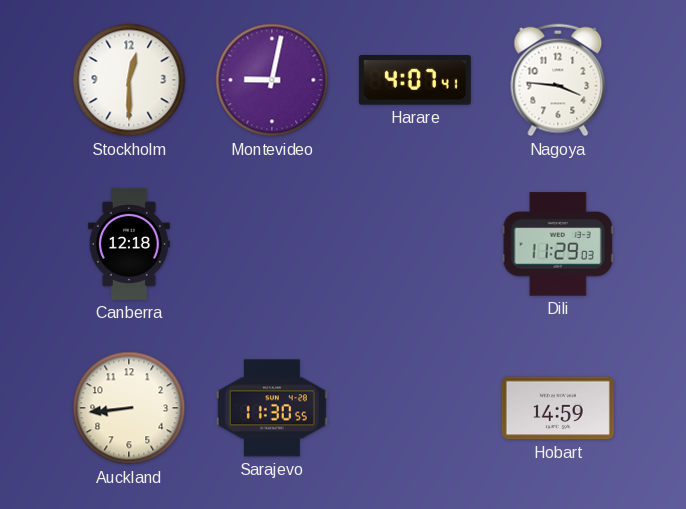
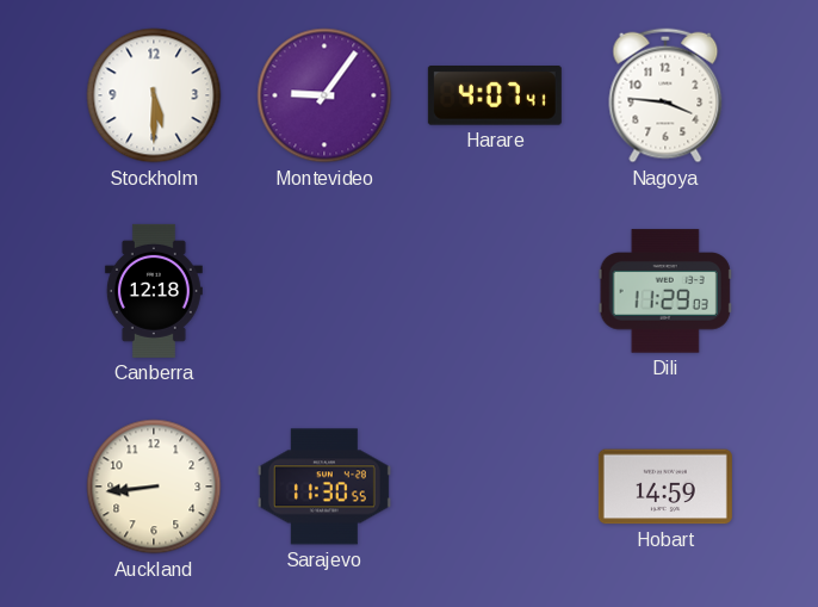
Stockholm: 12:30 -> 5:30 (154, 95)
Montevideo: 9:02 -> 9:06 (324, 95)
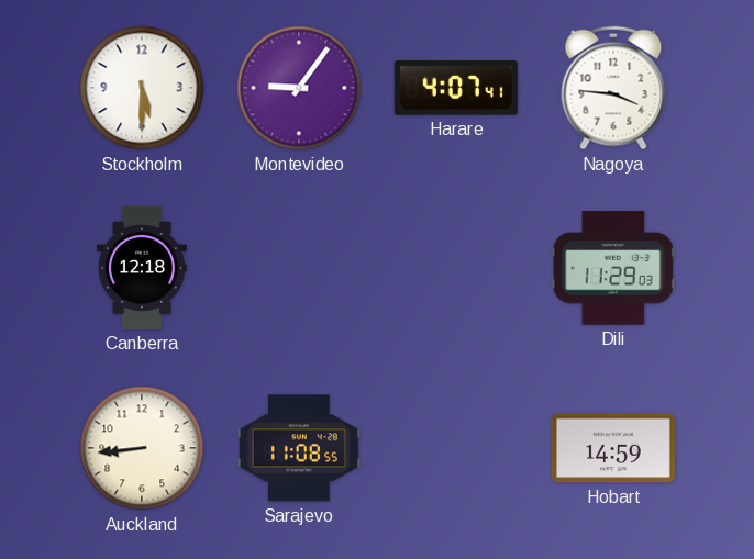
Sarajevo: 11:30 -> 11:08 (299, 448)
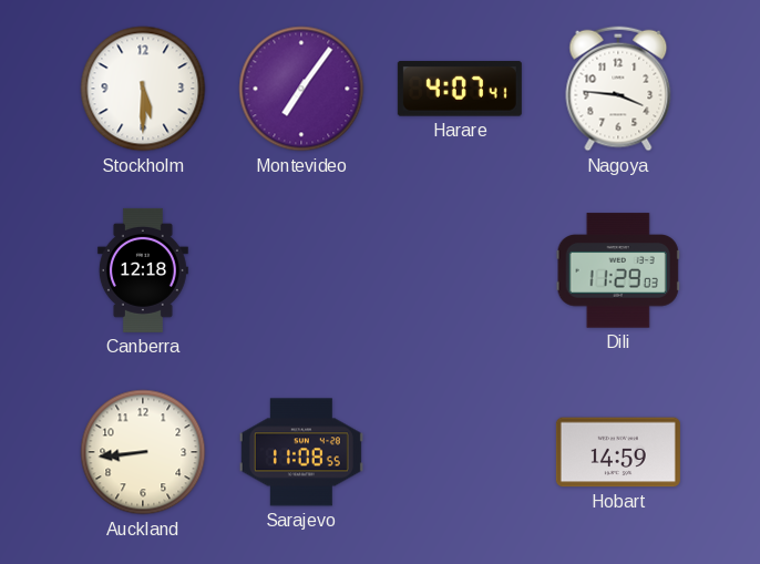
Montevideo: 9:06 -> 7:06 (301, 89)
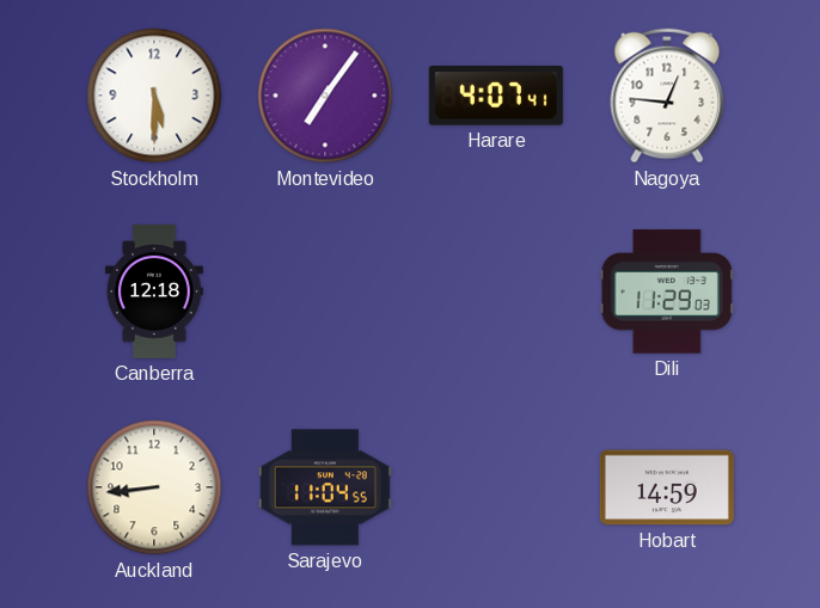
Nagoya: 3:46 -> 12:46 (667, 96)
Sarajevo: 11:08 -> 11:04 (325, 487)
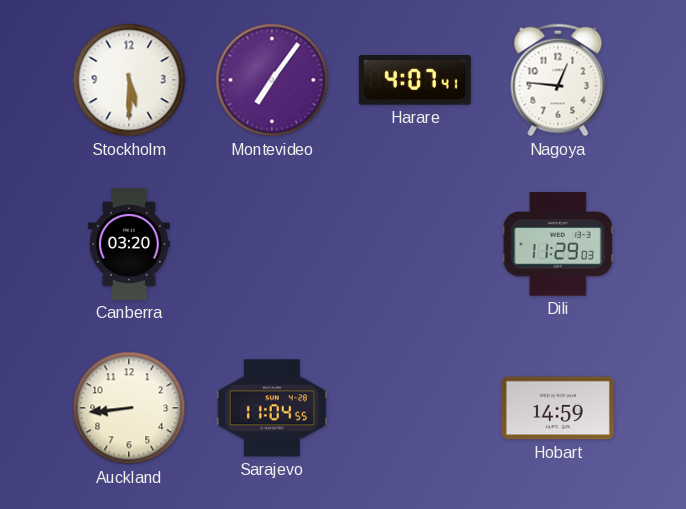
Canberra: 12:18 -> 03:20 (129, 244)
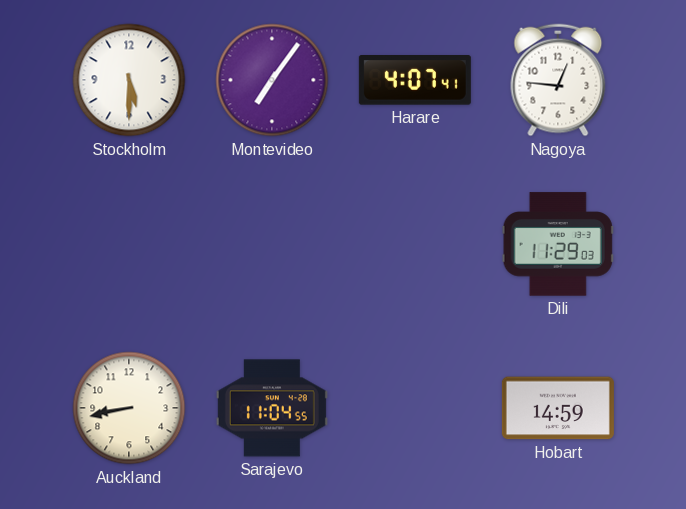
Canberra: 03:20 -> none (129, 244)
Auckland: 8:44 -> 8:43 (129, 408)
